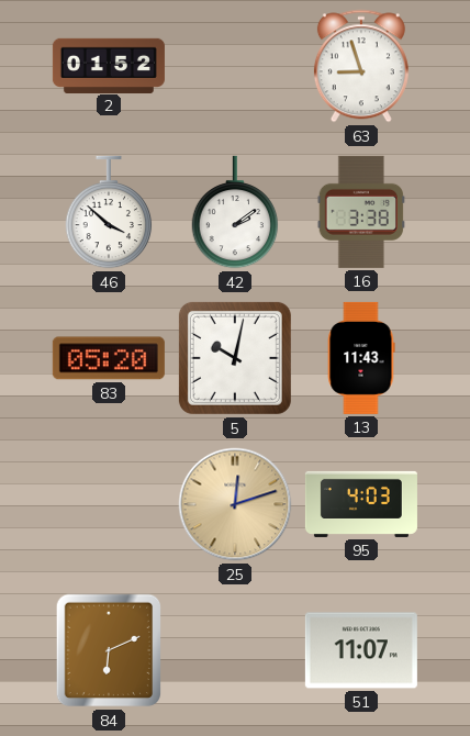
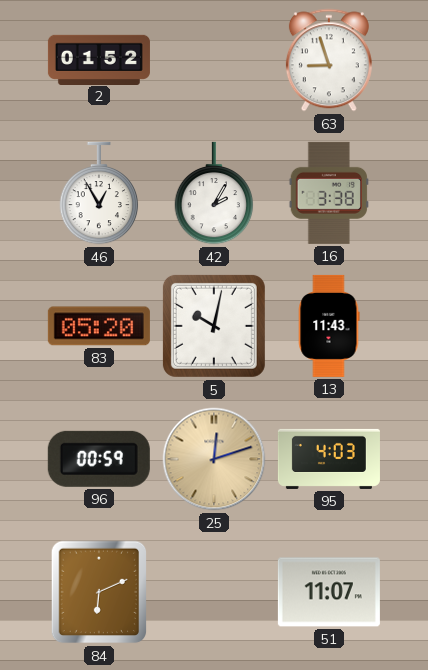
46: 3:52 -> 12:55 (99, 193)
42: 2:09 -> 2:05 (214, 193)
96: none -> 00:59 (99, 459)
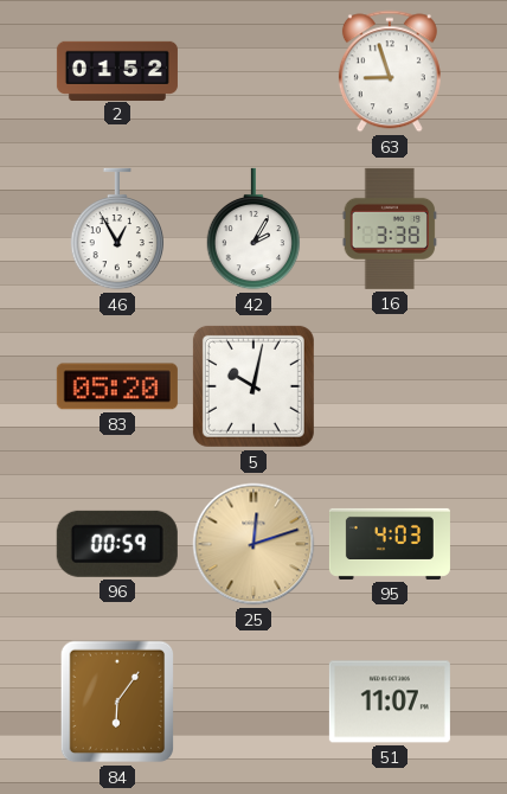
13: 11:43 -> none (329, 326)
84: 6:11 -> 6:06 (117, 702)
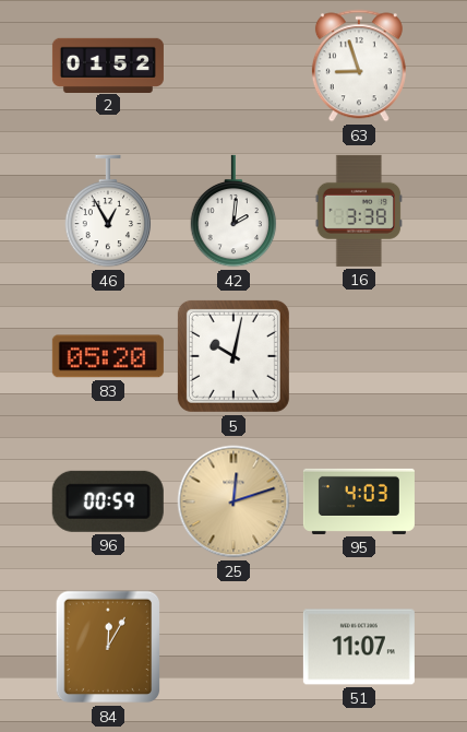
42: 2:05 -> 2:01 (234, 211)
84: 6:06 -> 12:05 (108, 647)
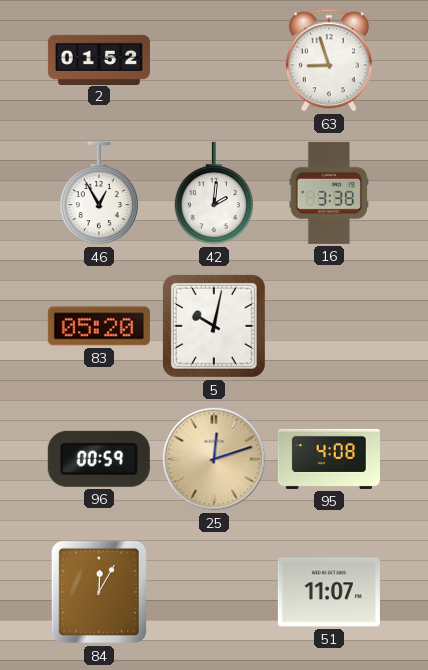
95: 4:03 -> 4:08 (329, 459)
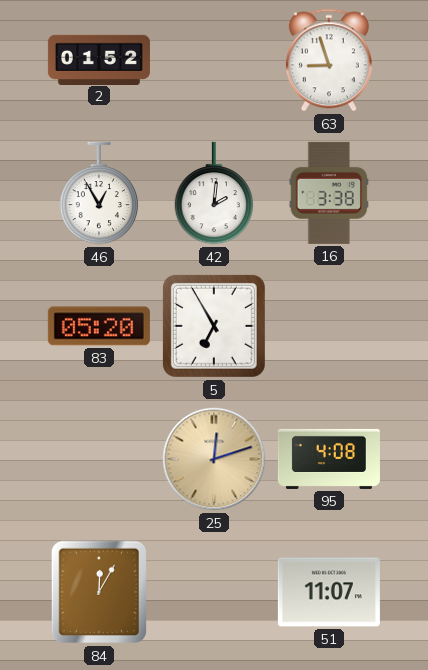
5: 10:02 -> 6:55 (214, 326)
96: 00:59 -> none (99, 459)
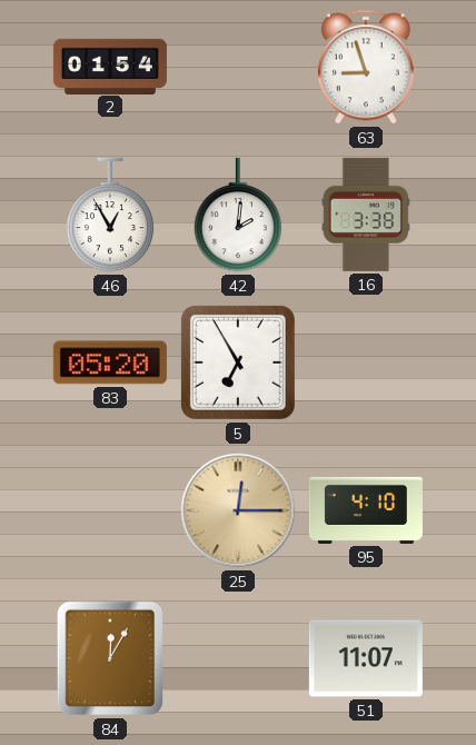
2: 01:52 -> 01:54 (110, 66)
25: 12:12 -> 12:15 (238, 510)
95: 4:08 -> 4:10 (366, 510)
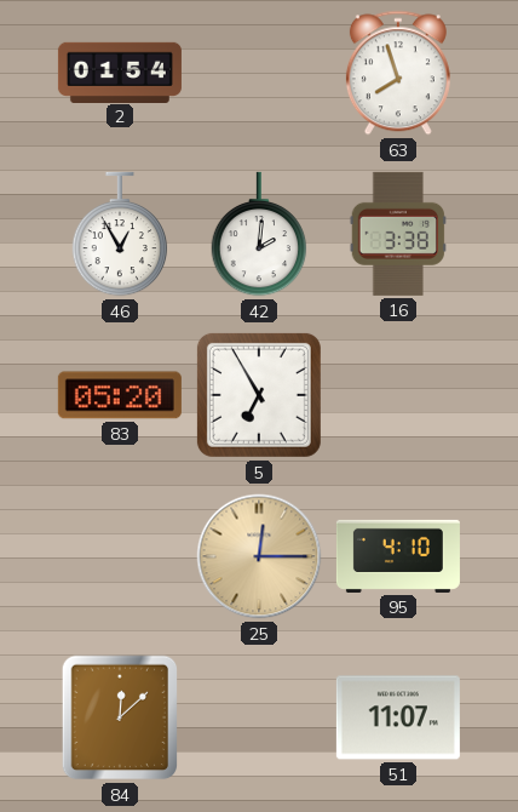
63: 8:57 -> 7:57 (398, 73)
84: 12:05 -> 12:08 (120, 717)
